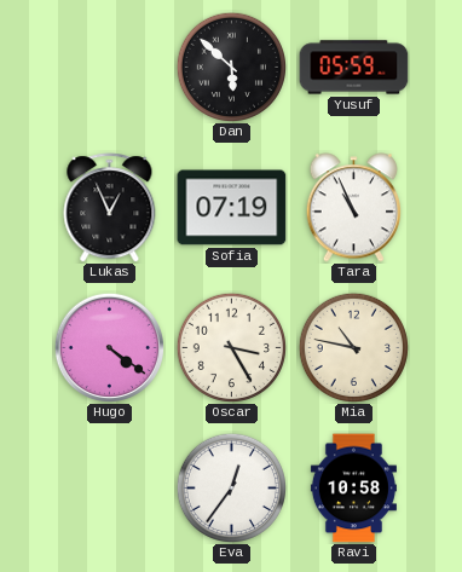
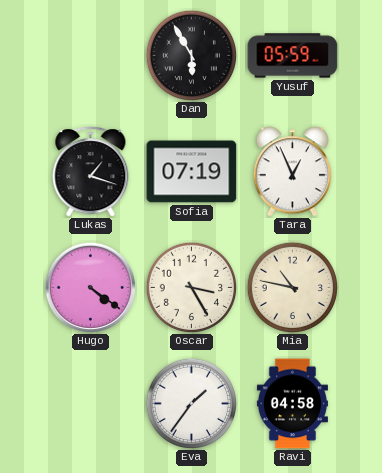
Dan: 5:52 -> 5:55 (191, 55)
Lukas: 12:56 -> 1:18 (91, 172)
Tara: 10:56 -> 12:56 (292, 172)
Eva: 12:36 -> 1:36 (191, 403)
Ravi: 10:58 -> 04:58 (292, 404)
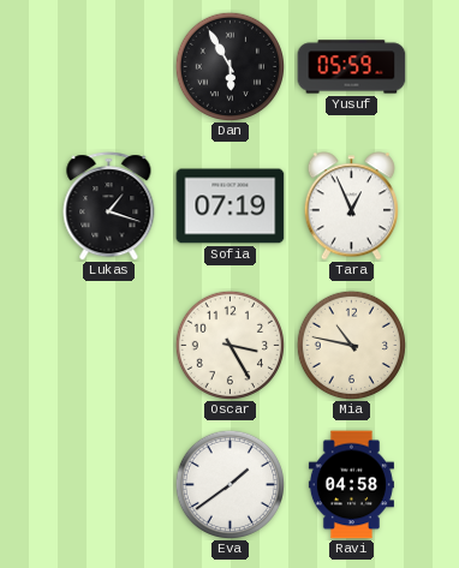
Hugo: 4:21 -> none (90, 287)
Eva: 1:36 -> 1:39 (229, 484)
